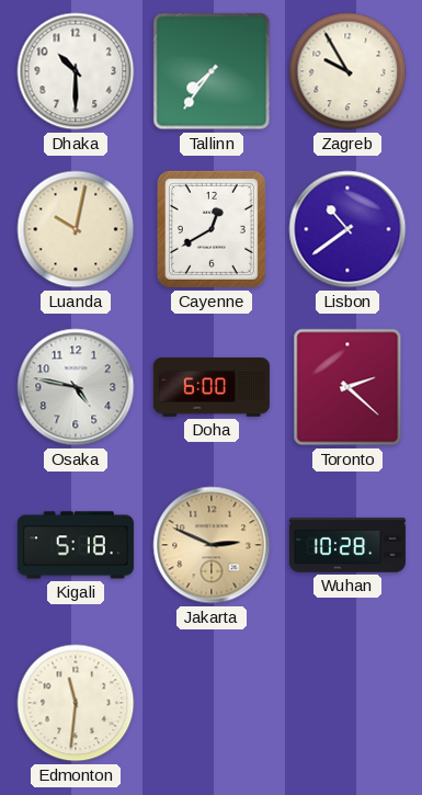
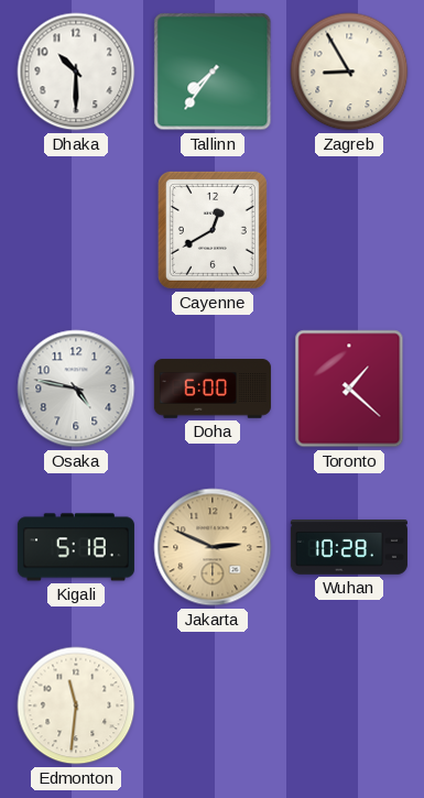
Zagreb: 9:55 -> 8:55 (349, 72)
Luanda: 10:02 -> none (76, 229)
Lisbon: 10:39 -> none (347, 229)
Toronto: 2:22 -> 1:22 (349, 389)
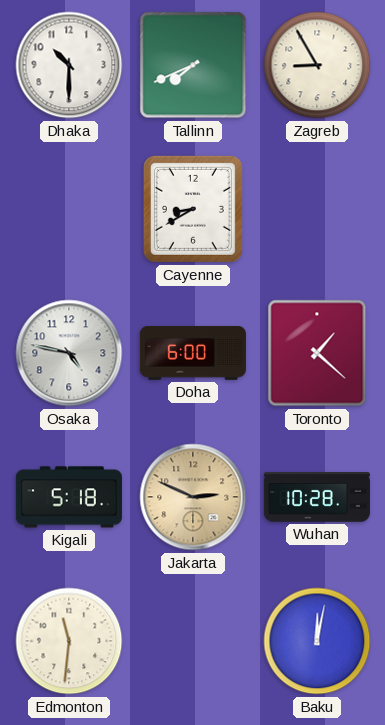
Tallinn: 7:36 -> 7:41 (193, 65)
Cayenne: 12:40 -> 8:40 (193, 209)
Baku: none -> 12:02 (317, 641)
